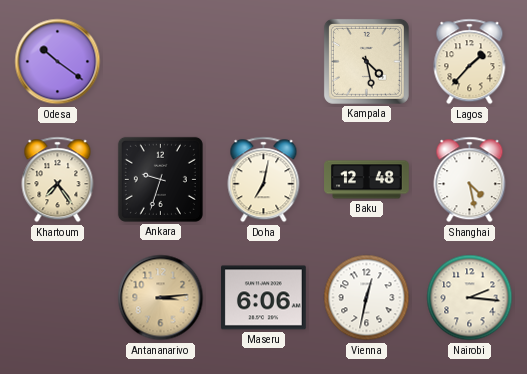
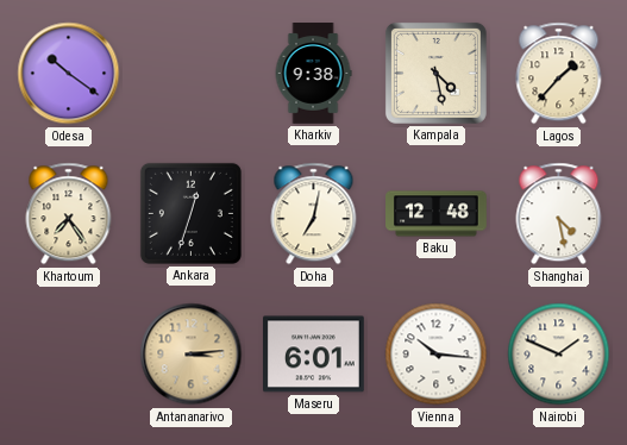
Kharkiv: none -> 9:38 (313, 74)
Ankara: 9:33 -> 12:33 (190, 213)
Maseru: 6:06 -> 6:01 (314, 355)
Vienna: 12:32 -> 10:16 (437, 355)
Nairobi: 2:16 -> 1:49 (559, 355)
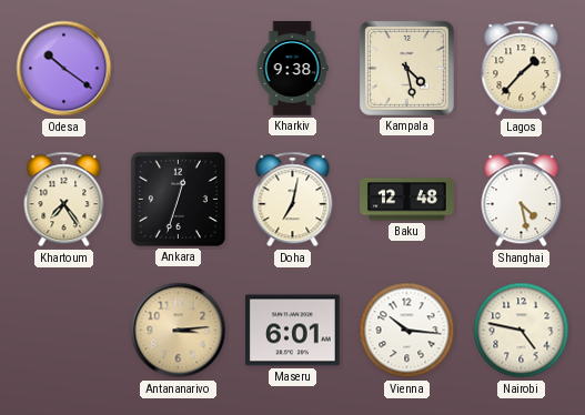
Nairobi: 1:49 -> 4:47 (522, 331)
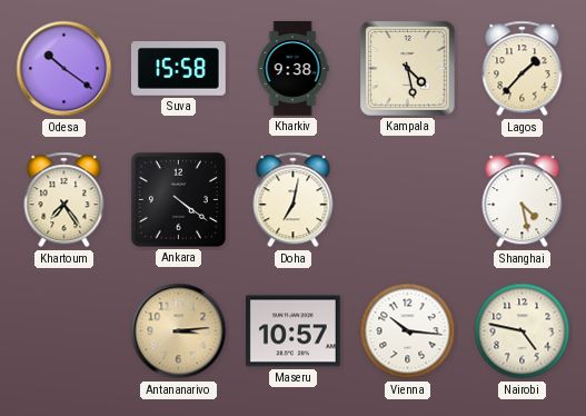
Suva: none -> 15:58 (179, 69)
Ankara: 12:33 -> 4:21 (178, 199)
Baku: 12:48 -> none (407, 200)
Maseru: 6:01 -> 10:57 (294, 331)
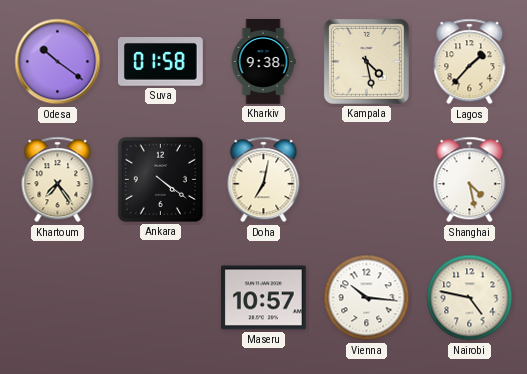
Suva: 15:58 -> 01:58 (161, 62)
Antananarivo: 3:14 -> none (179, 331)
